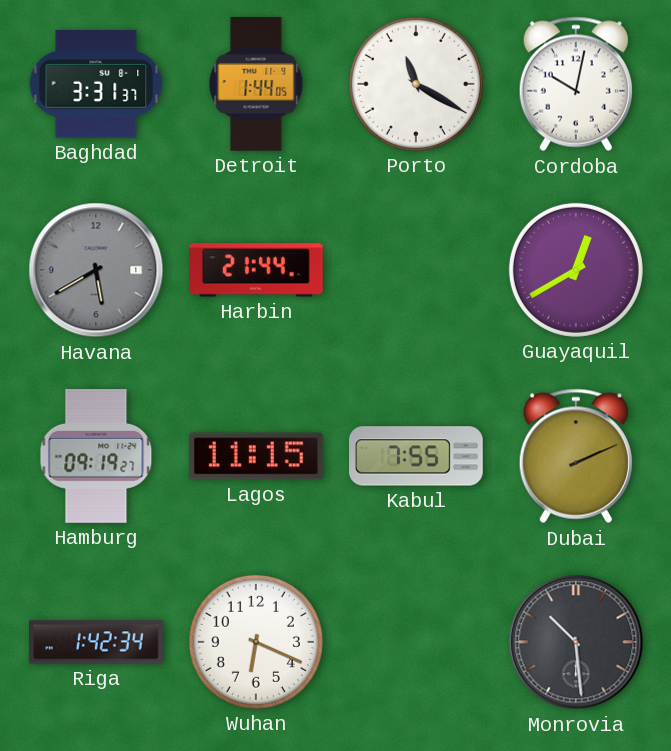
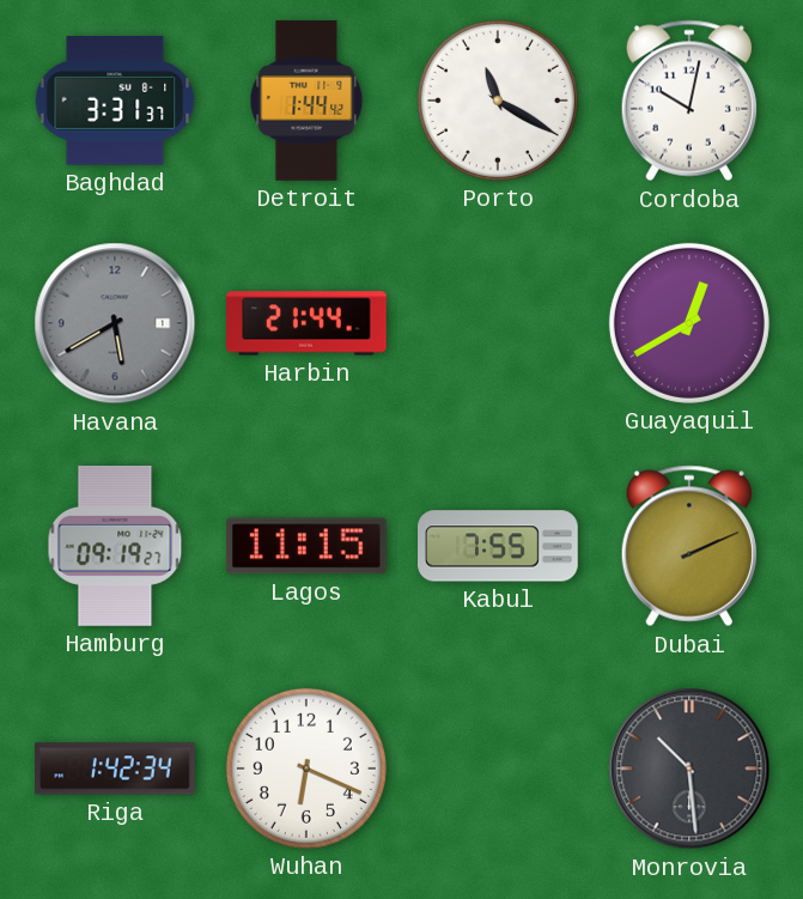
Detroit: 1:44:05 -> 1:44:42 (306, 101)
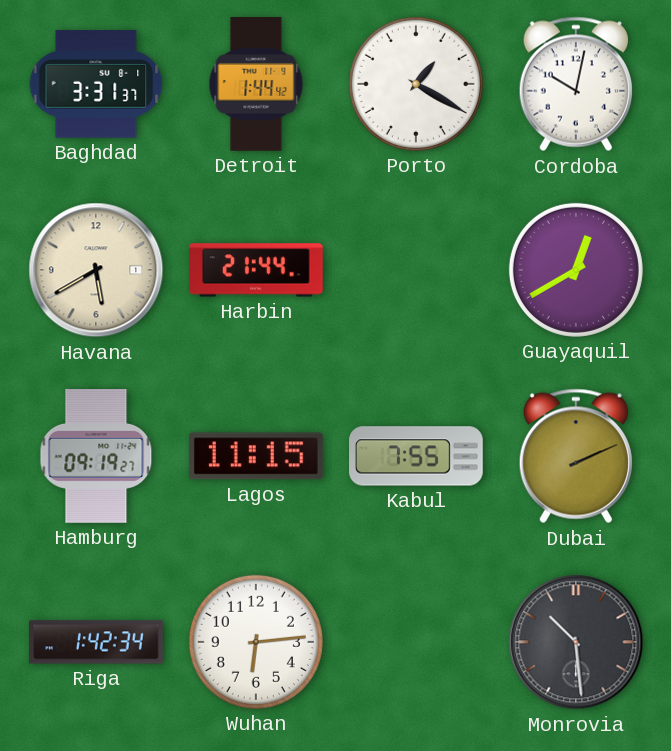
Porto: 11:20 -> 1:20 (416, 84)
Havana dial: grey -> cream (96, 270)
Wuhan: 6:19 -> 6:14 (256, 642)
